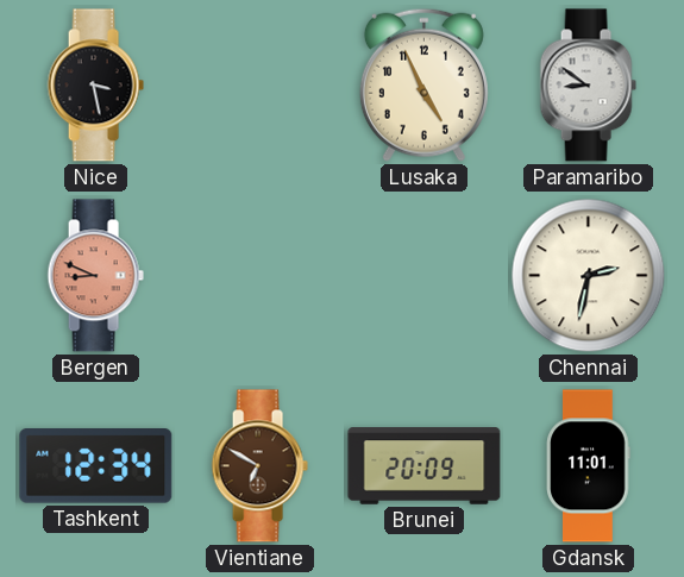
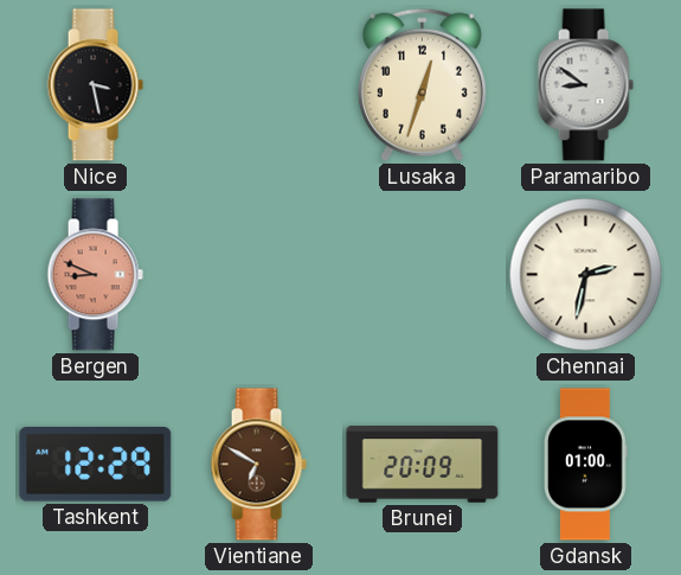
Lusaka: 4:56 -> 12:33 (422, 84)
Tashkent: 12:34 -> 12:29 (96, 465)
Gdansk: 11:01 -> 01:00 (586, 465)
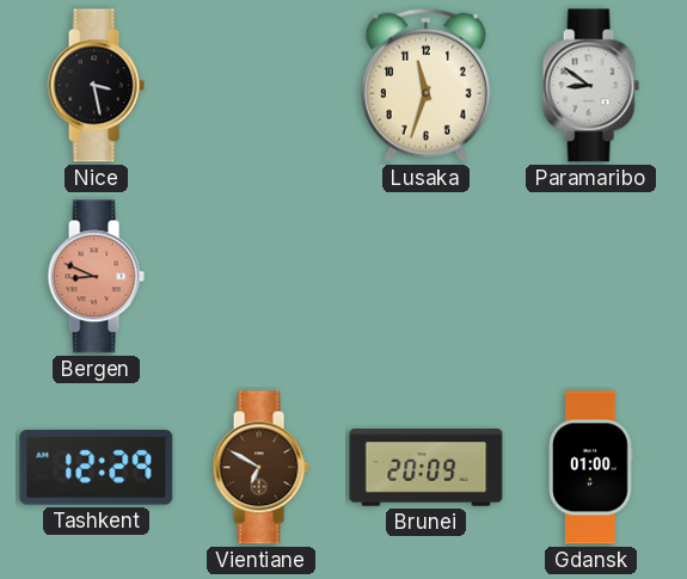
Lusaka: 12:33 -> 11:33 (425, 85)
Chennai: 2:32 -> none (586, 275)
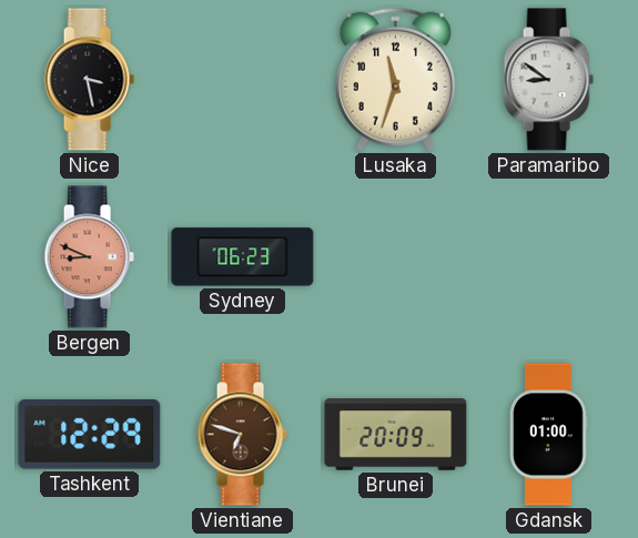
Sydney: none -> 06:23 (243, 257)
Vientiane: 6:50 -> 6:48 (242, 435)
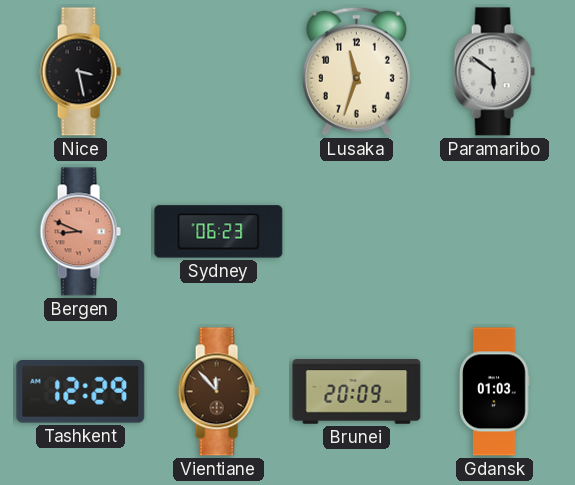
Paramaribo: 8:51 -> 5:51 (494, 72)
Vientiane: 6:48 -> 11:53 (218, 392)
Gdansk: 01:00 -> 01:03 (495, 392)
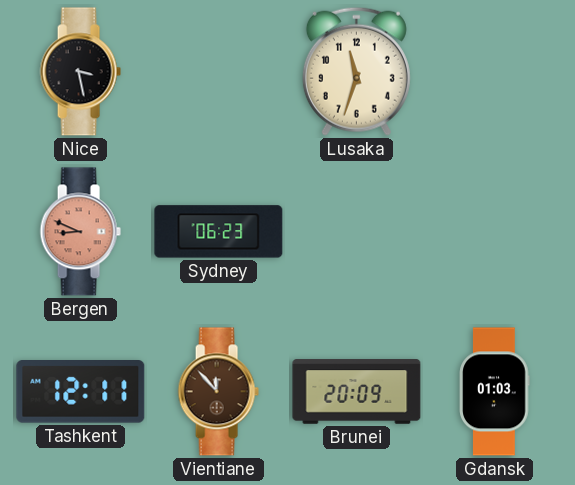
Paramaribo: 5:51 -> none (494, 72)
Tashkent: 12:29 -> 12:11 (81, 392)
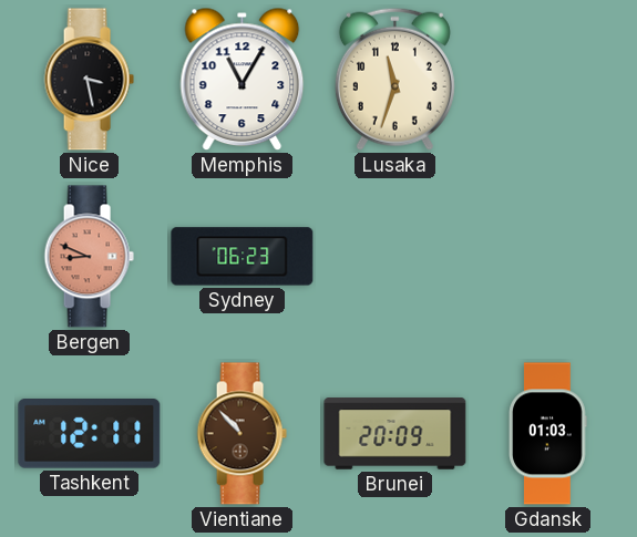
Memphis: none -> 11:05 (243, 80)
Vientiane: 11:53 -> 10:53 (242, 434)
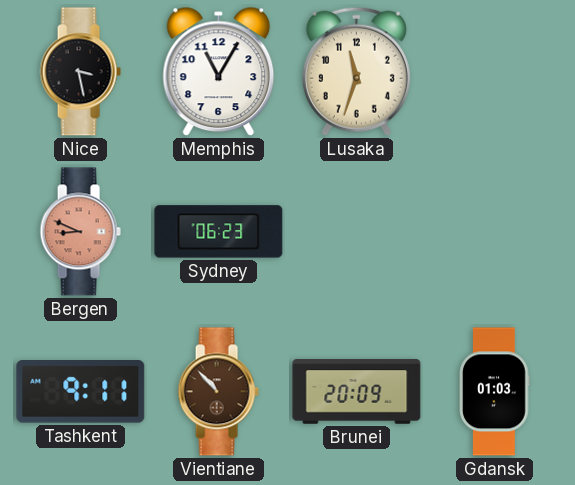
Tashkent: 12:11 -> 9:11 (81, 392)
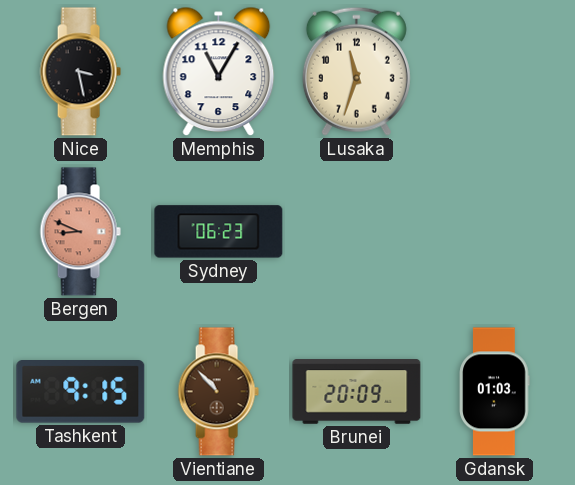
Tashkent: 9:11 -> 9:15 (81, 392)
